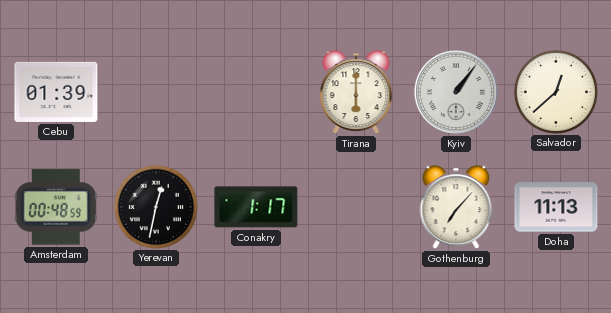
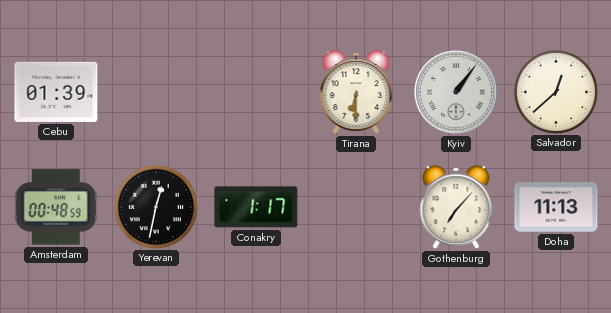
Tirana: 6:00 -> 6:30 (356, 92)
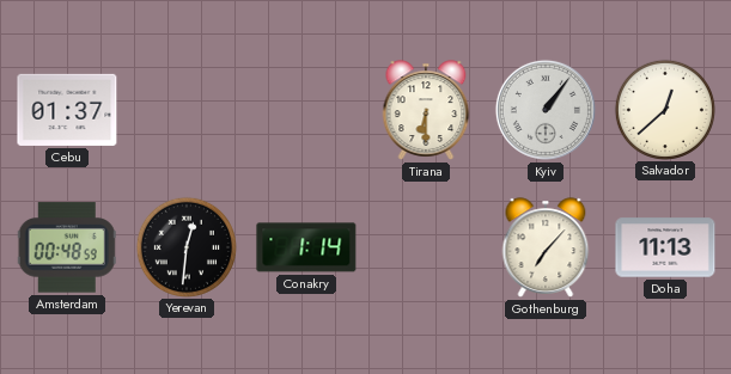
Cebu: 01:39 -> 01:37 (67, 110)
Yerevan: 12:32 -> 12:31 (187, 246)
Conakry: 1:17 -> 1:14 (306, 247)
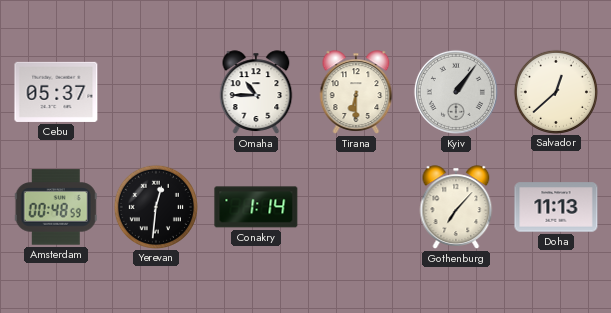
Cebu: 01:37 -> 05:37 (56, 92)
Omaha: none -> 10:45 (256, 92)
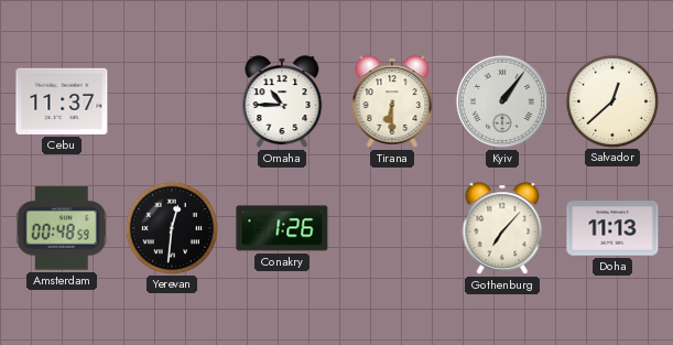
Cebu: 05:37 -> 11:37 (62, 101)
Conakry: 1:14 -> 1:26 (282, 228)
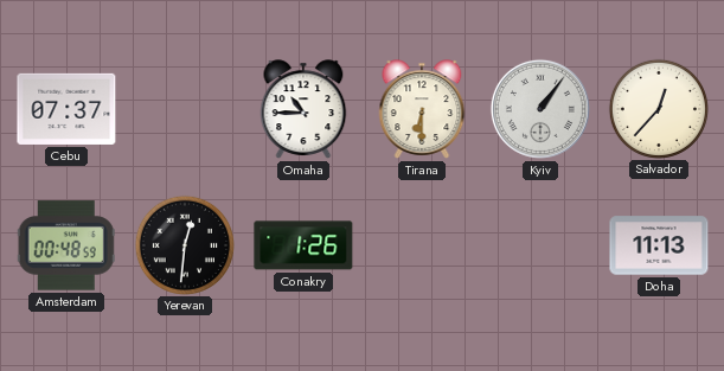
Cebu: 11:37 -> 07:37 (66, 109)
Salvador: 12:38 -> 12:37 (659, 108)
Gothenburg: 7:07 -> none (502, 228)
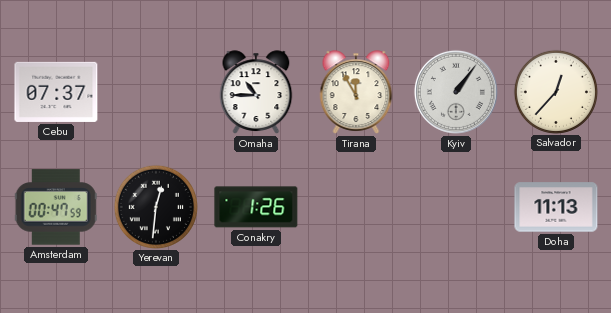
Tirana: 6:30 -> 11:55 (356, 92)
Amsterdam: 00:48 -> 00:47 (56, 207)
